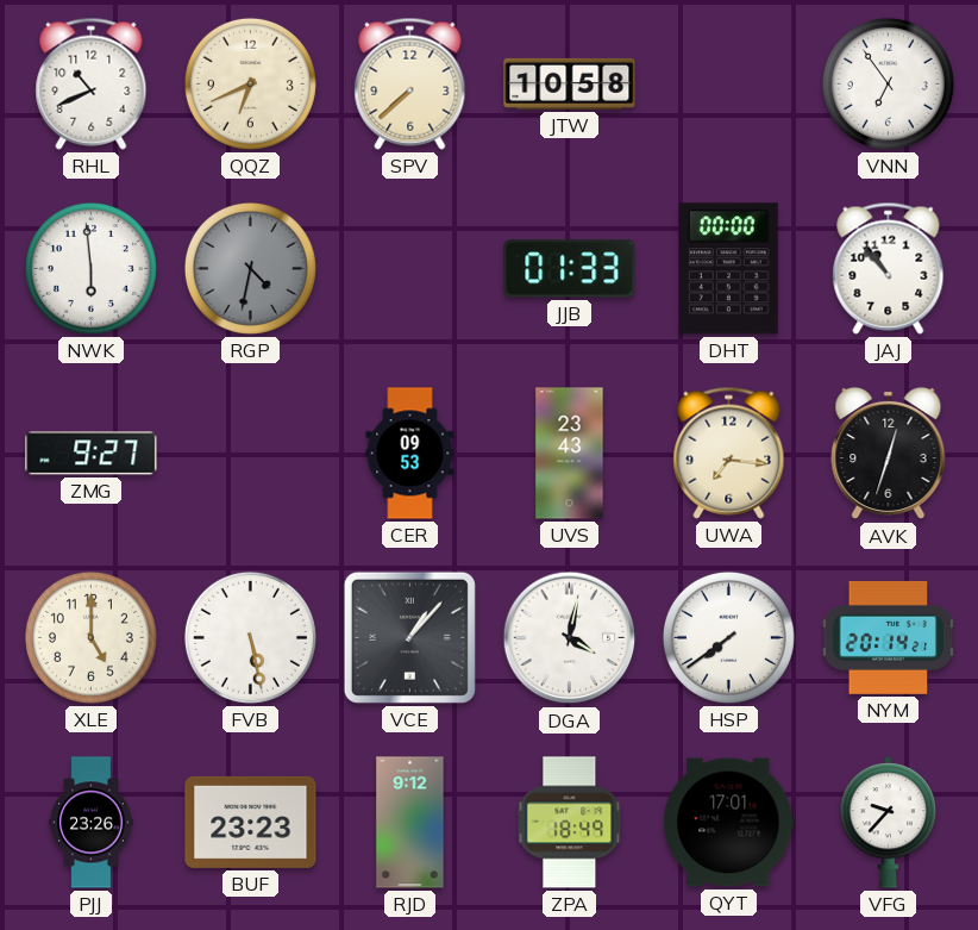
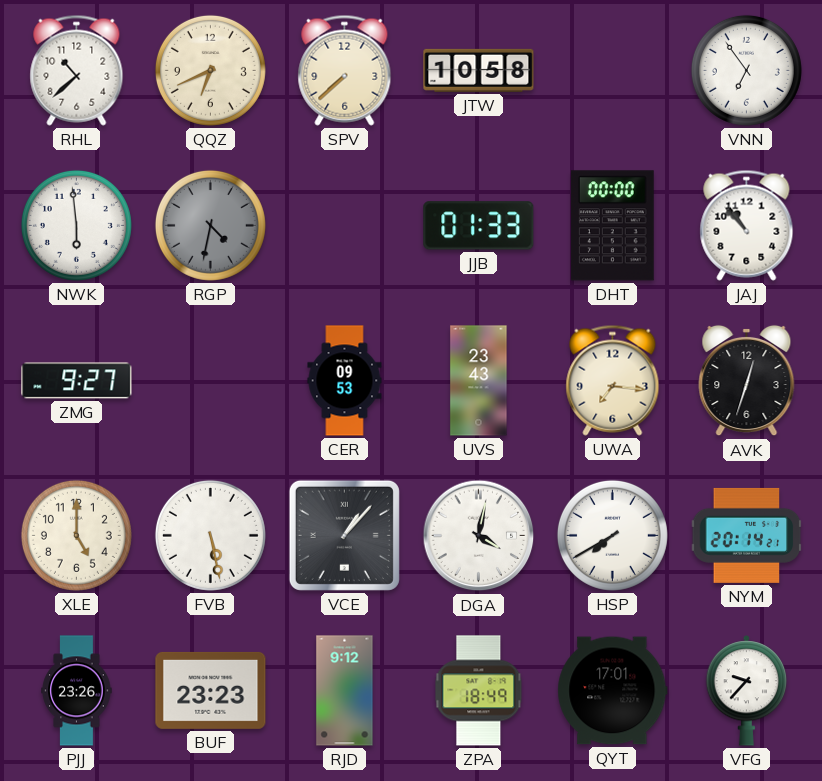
RHL: 10:41 -> 10:38 (77, 70)
HSP: 7:39 -> 7:40 (612, 535)
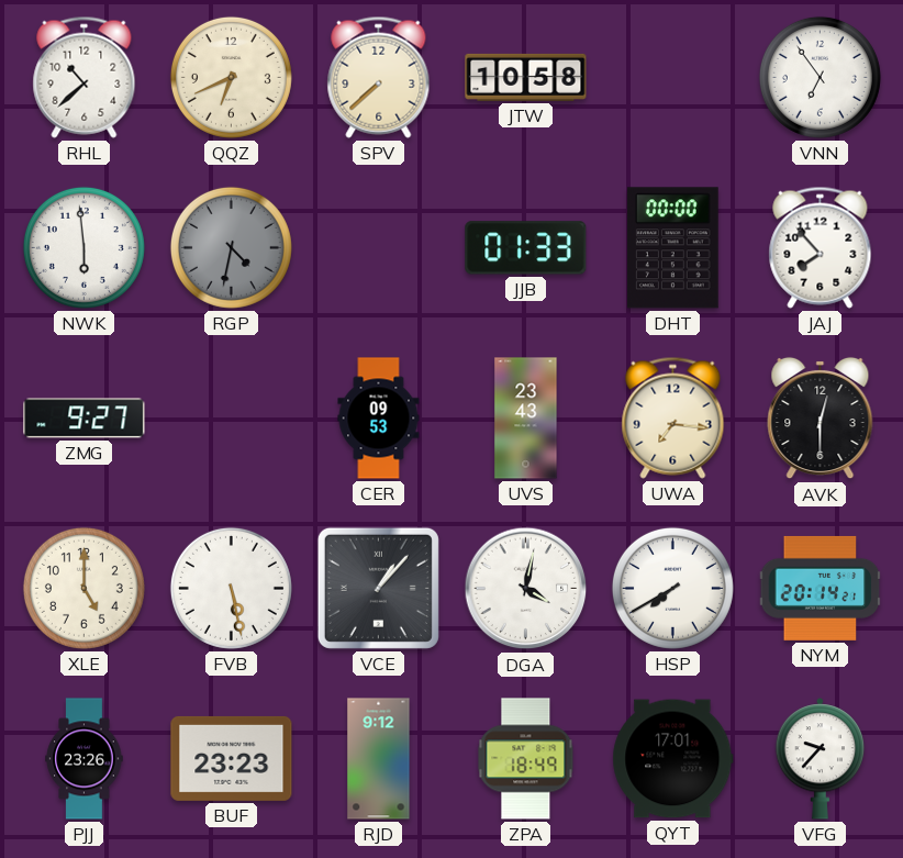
JAJ: 10:53 -> 7:53 (821, 247)
AVK: 12:33 -> 12:30 (821, 419)
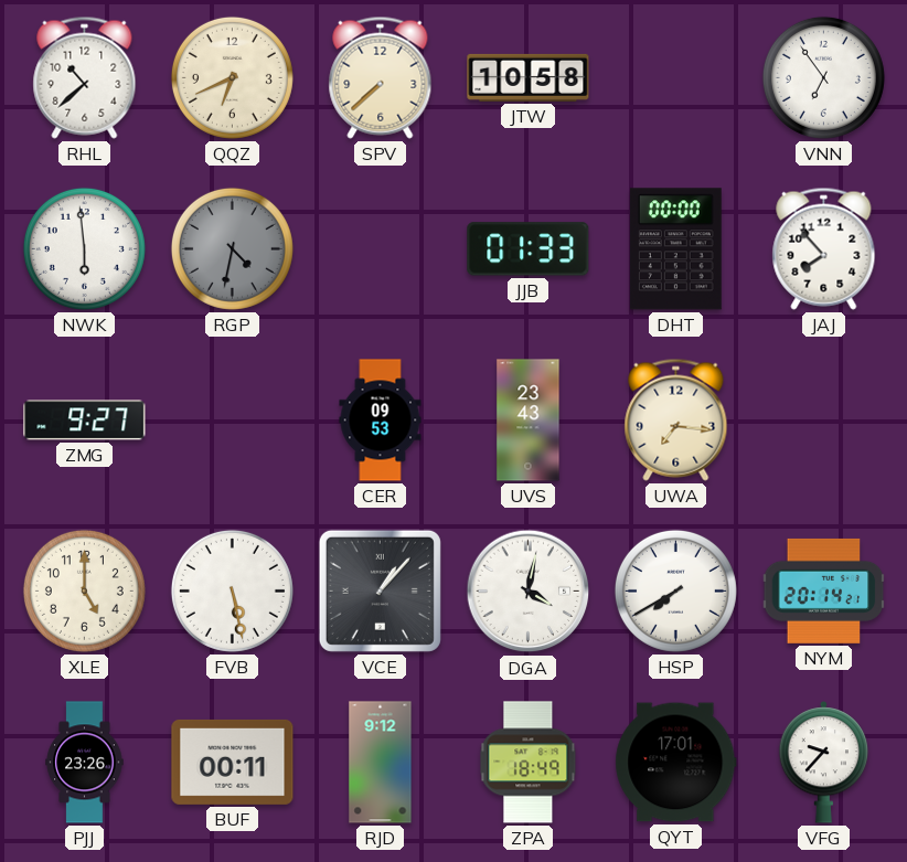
AVK: 12:30 -> none (821, 419)
BUF: 23:23 -> 00:11 (233, 762)
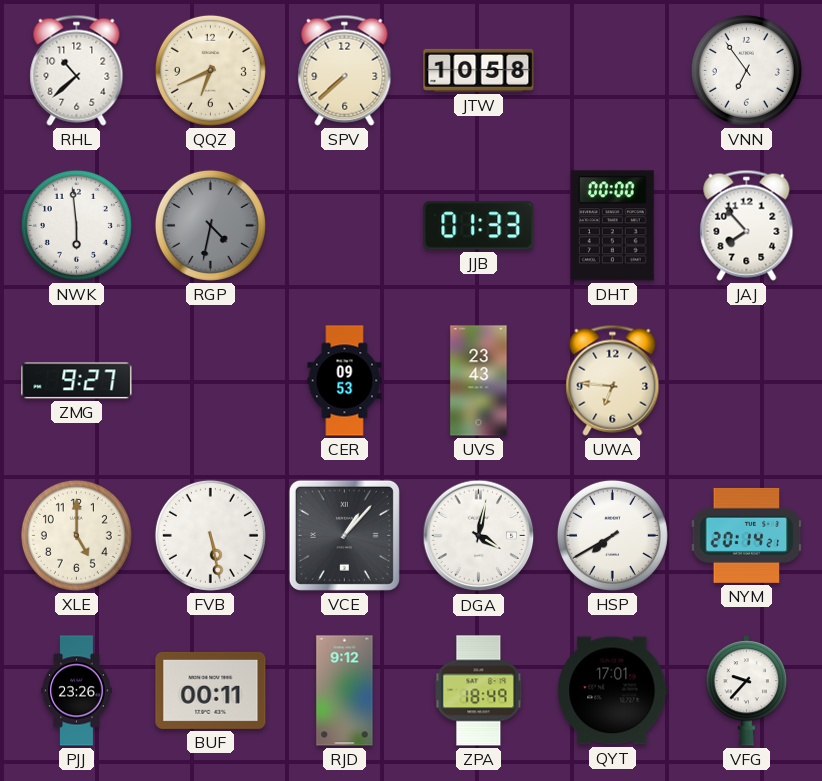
UWA: 7:16 -> 6:46 (613, 380)
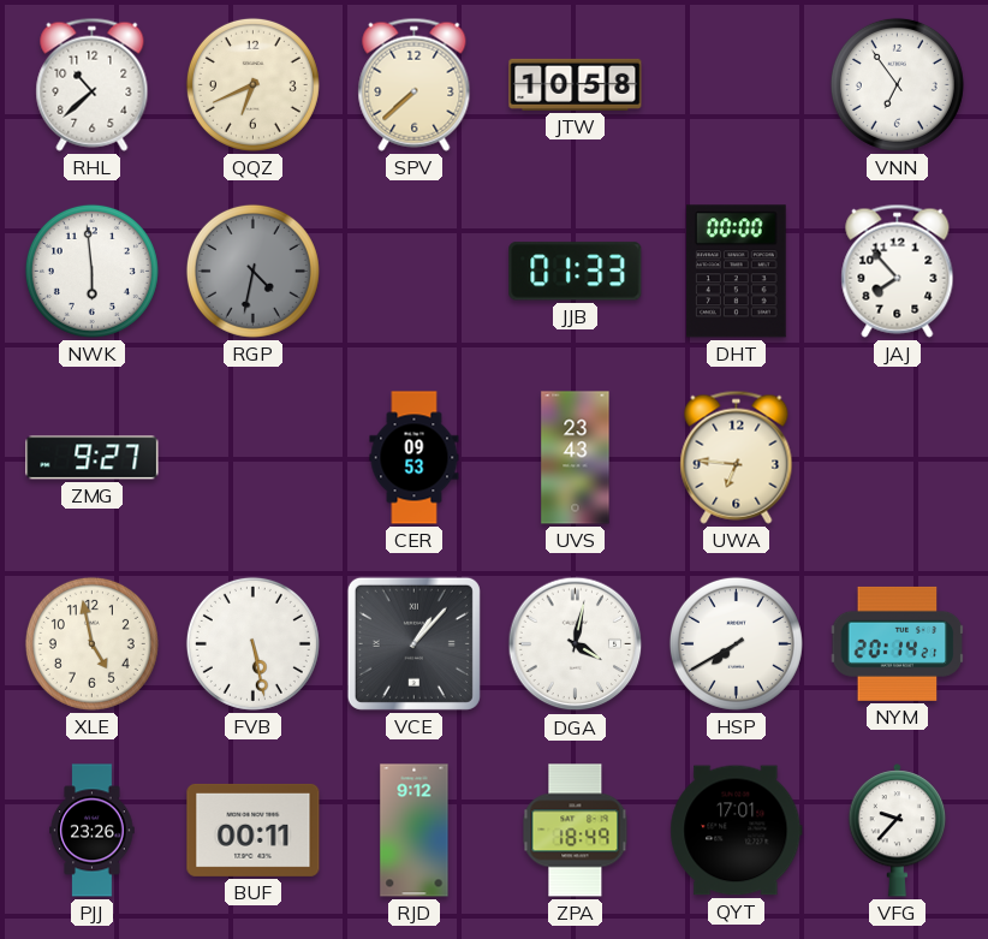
XLE: 5:00 -> 4:58 (91, 643)
